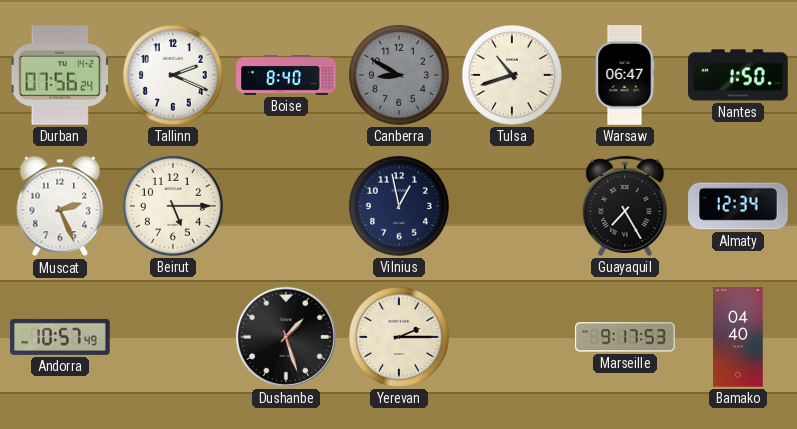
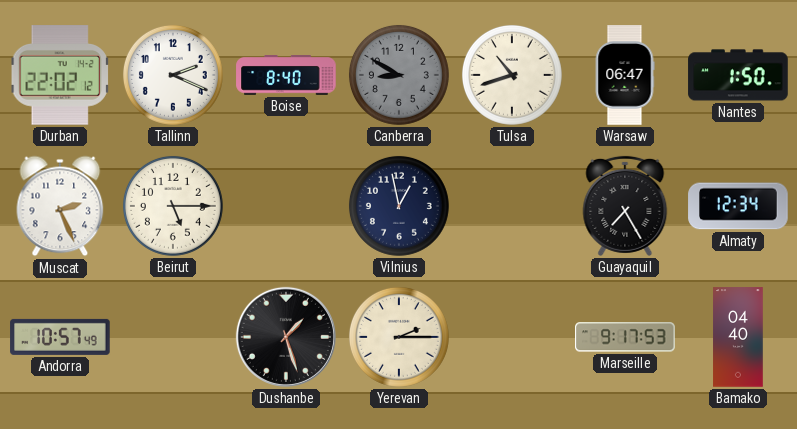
Durban: 07:56 -> 22:02 (60, 75)
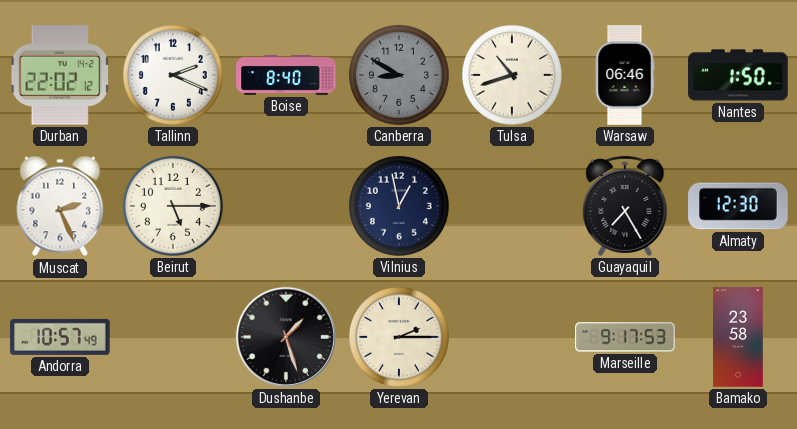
Warsaw: 06:47 -> 06:46 (625, 75)
Almaty: 12:34 -> 12:30 (738, 206)
Bamako: 04:40 -> 23:58 (738, 337)
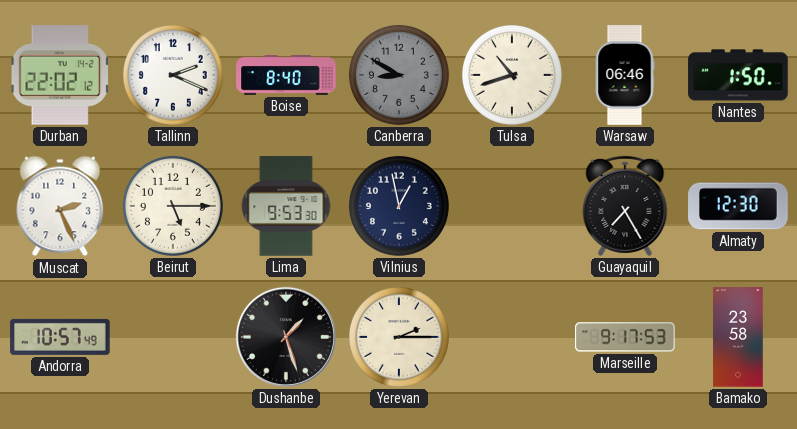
Lima: none -> 9:53 (286, 206)
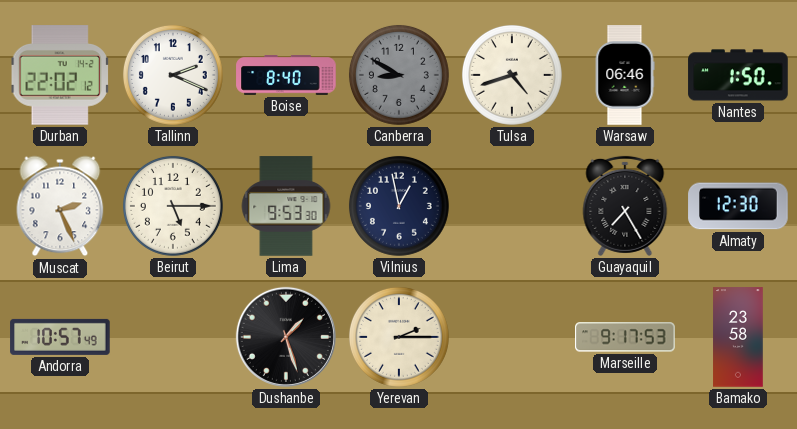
Tulsa: 10:42 -> 4:42 (512, 75)
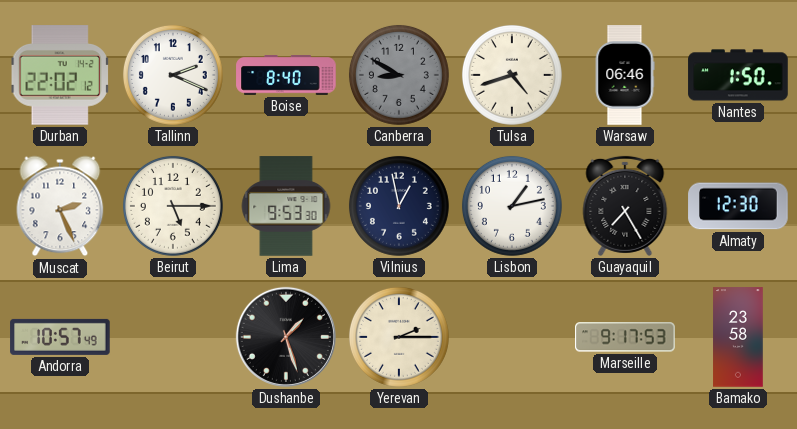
Lisbon: none -> 1:13 (512, 206)
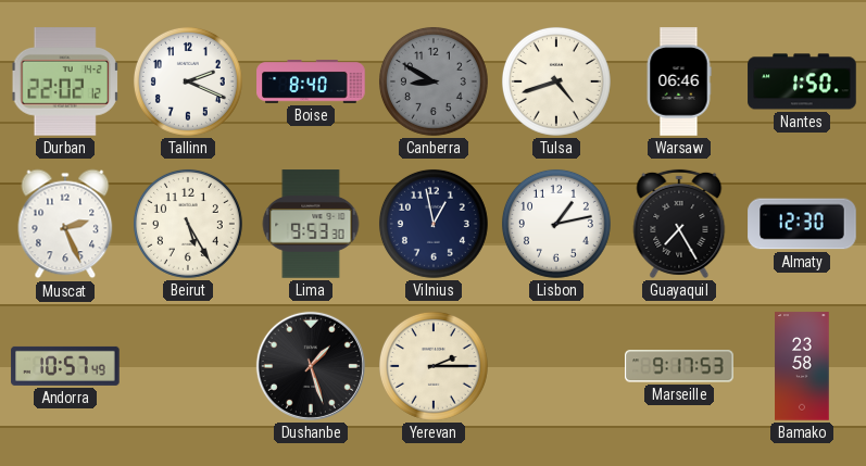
Beirut: 5:15 -> 5:25 (188, 224)
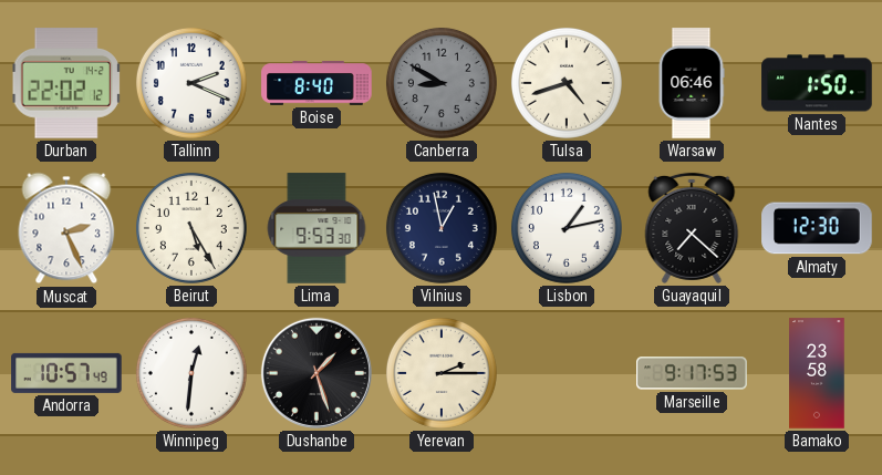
Guayaquil: 7:25 -> 7:22 (692, 228)
Winnipeg: none -> 12:31 (191, 373)
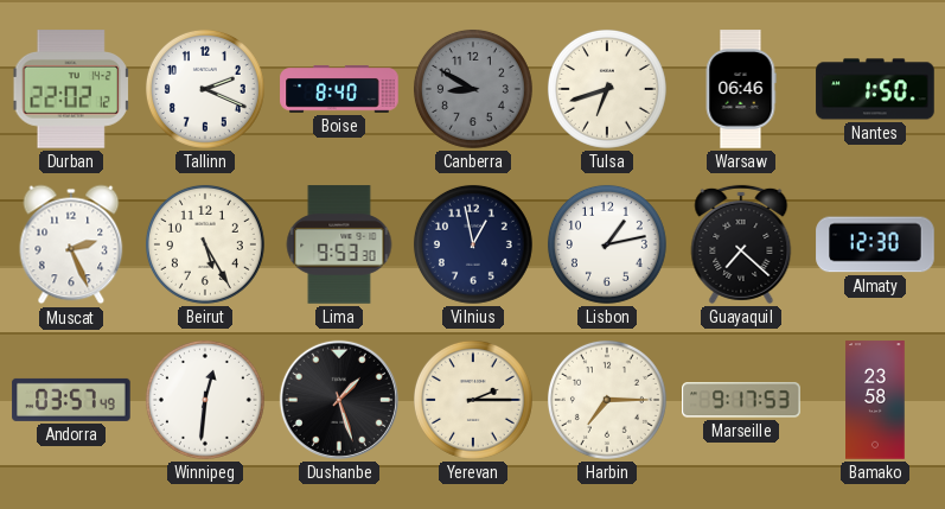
Tulsa: 4:42 -> 6:42 (607, 89)
Andorra: 10:57 -> 03:57 (71, 400)
Harbin: none -> 7:15 (607, 400)
